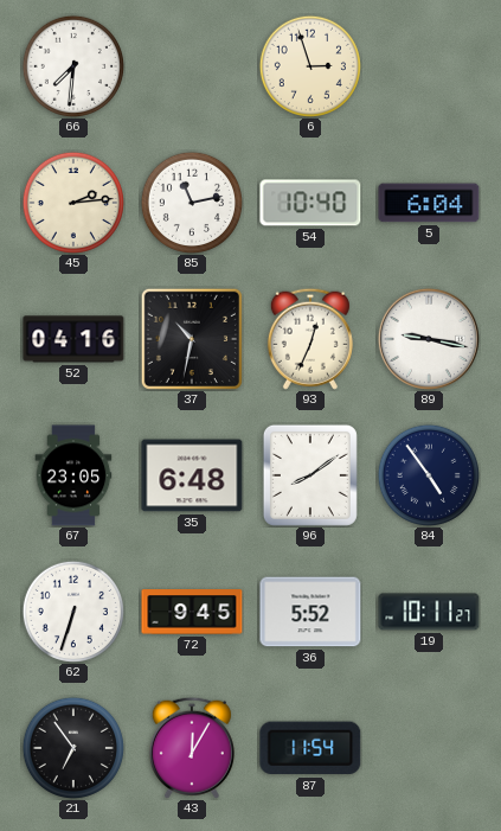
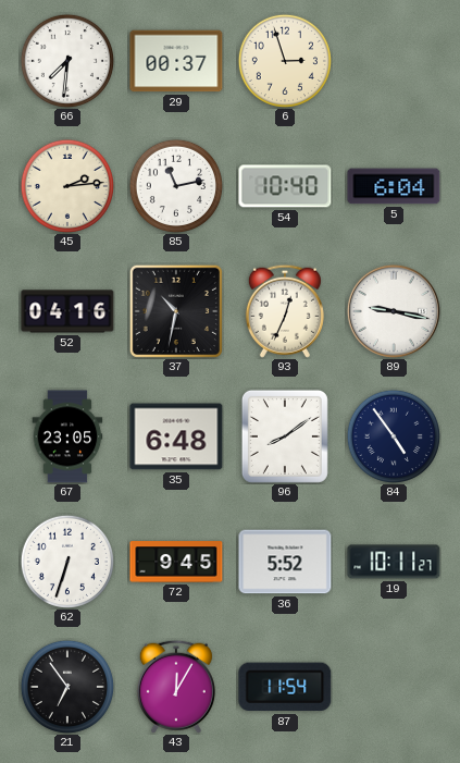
29: none -> 00:37 (176, 61)
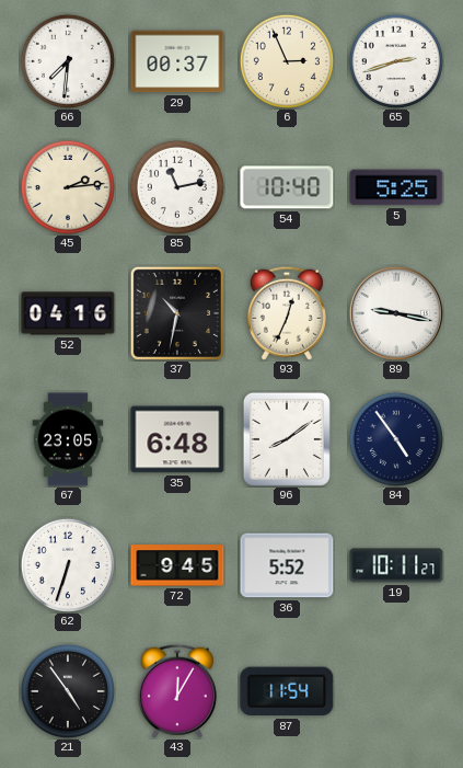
6: 2:57 -> 2:56 (286, 60)
65: none -> 2:42 (395, 60)
5: 6:04 -> 5:25 (396, 187)
21: 6:54 -> 4:54 (67, 690)
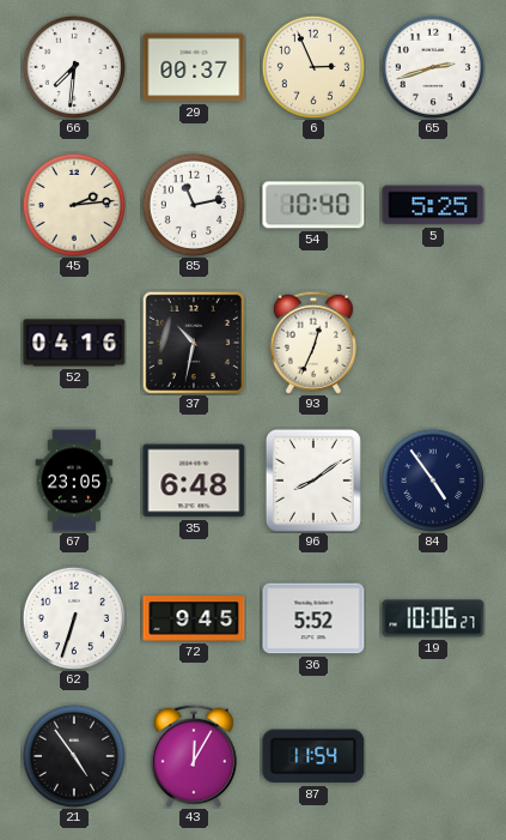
89: 9:17 -> none (396, 313)
19: 10:11 -> 10:06 (433, 618)
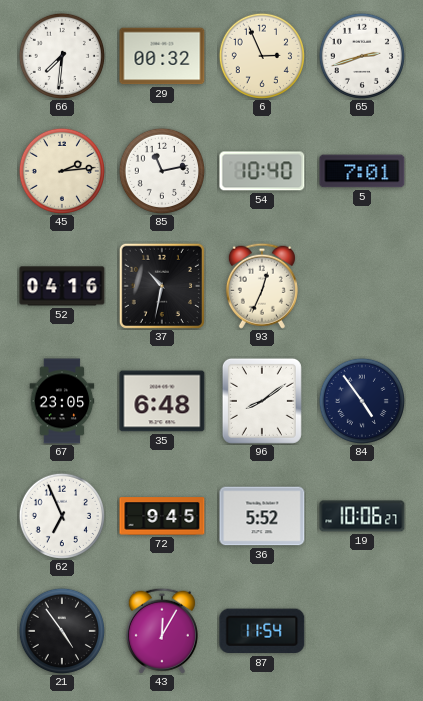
29: 00:37 -> 00:32 (162, 56)
5: 5:25 -> 7:01 (362, 171)
62: 6:33 -> 6:56 (61, 515)
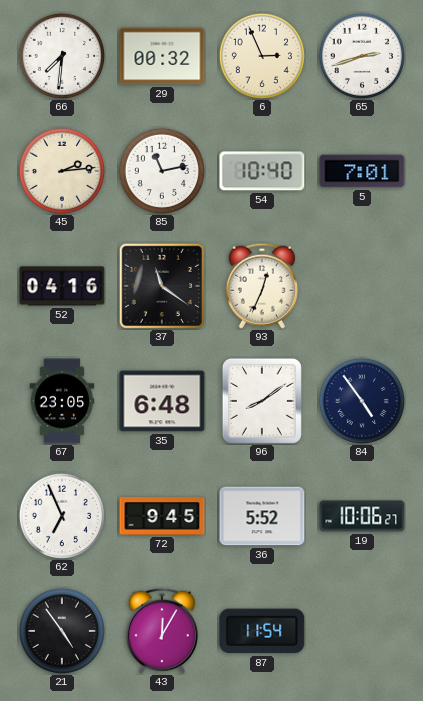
37: 10:32 -> 11:21 (162, 286)
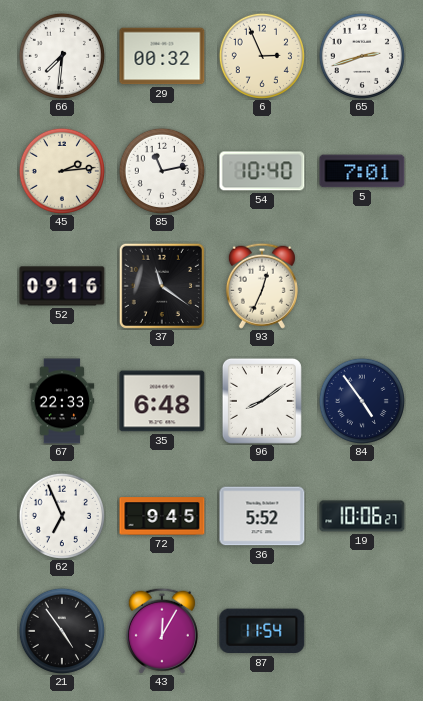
52: 04:16 -> 09:16 (62, 286)
67: 23:05 -> 22:33 (62, 401)
